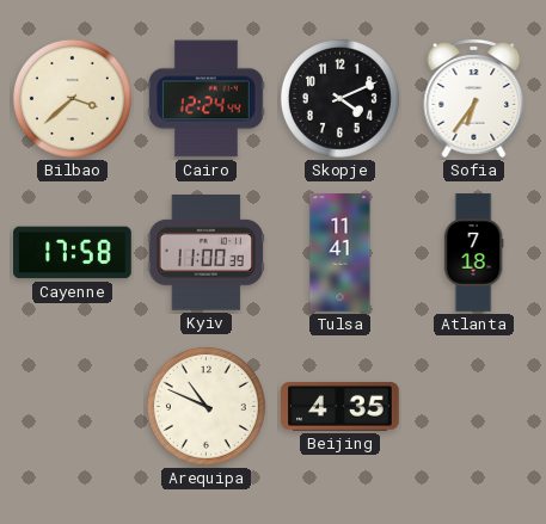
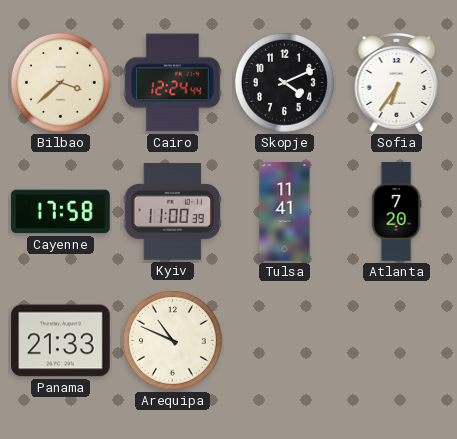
Atlanta: 7:18 -> 7:20 (396, 212)
Panama: none -> 21:33 (61, 341)
Beijing: 4:35 -> none (341, 407)
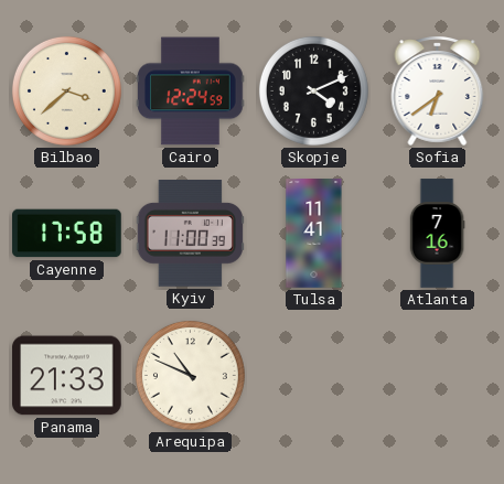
Cairo: 12:24:44 -> 12:24:59 (191, 92)
Sofia: 6:36 -> 6:39 (438, 92)
Atlanta: 7:20 -> 7:16 (437, 234)
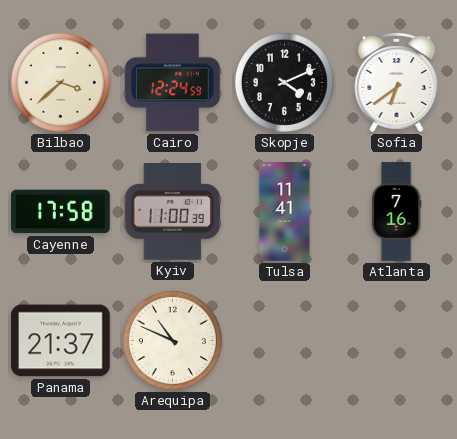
Panama: 21:33 -> 21:37 (61, 341)
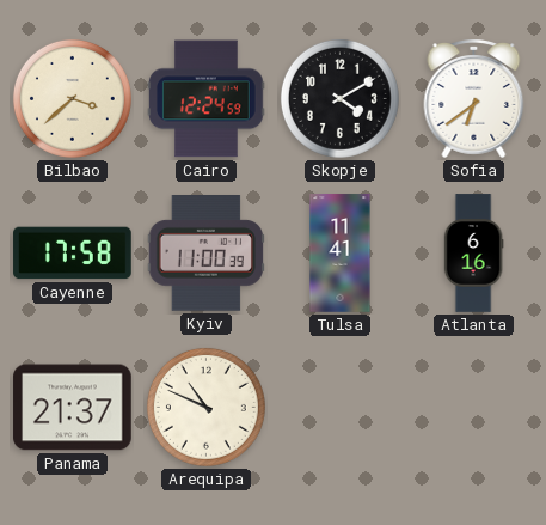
Skopje: 4:11 -> 4:10 (339, 98)
Atlanta: 7:16 -> 6:16 (473, 254)
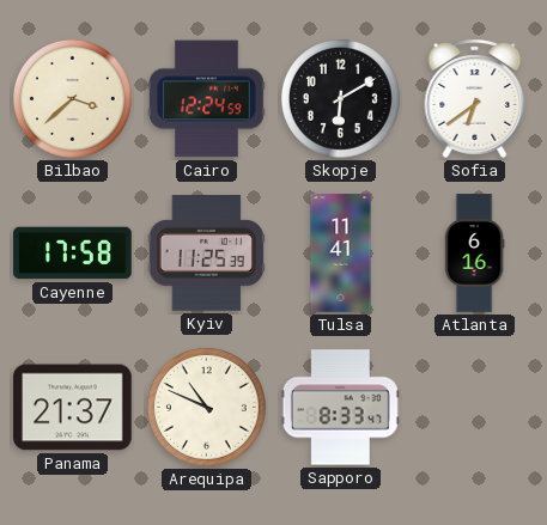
Skopje: 4:10 -> 6:10 (340, 98)
Kyiv: 11:00 -> 11:25 (206, 254)
Sapporo: none -> 8:33 (340, 408)
